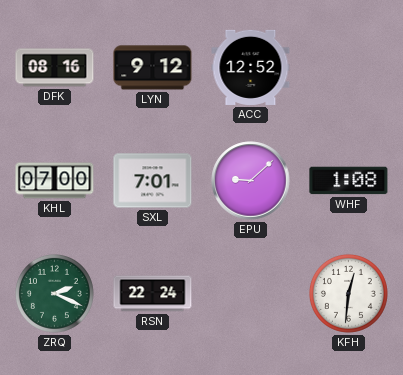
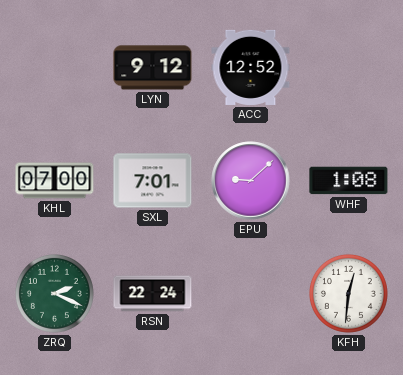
DFK: 08:16 -> none (55, 68)
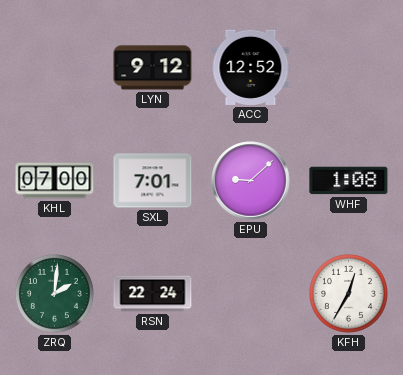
ZRQ: 2:19 -> 2:01 (54, 293)
KFH: 12:31 -> 12:35 (348, 293)
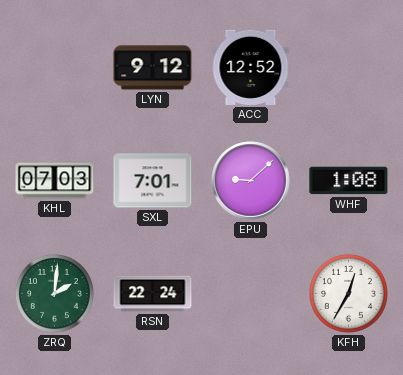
KHL: 07:00 -> 07:03 (55, 181)
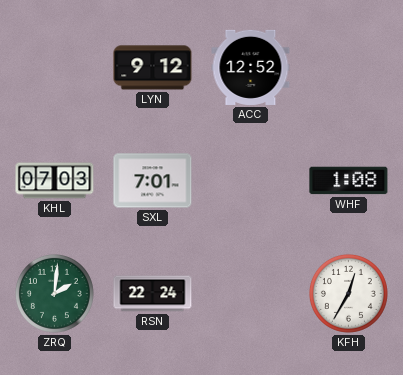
EPU: 9:08 -> none (251, 181)
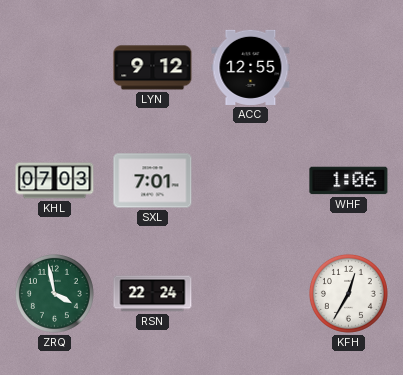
ACC: 12:52 -> 12:55 (251, 67)
WHF: 1:08 -> 1:06 (349, 181)
ZRQ: 2:01 -> 3:58 (54, 293)
